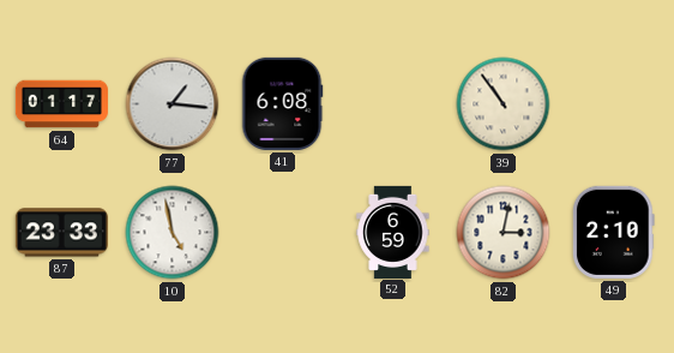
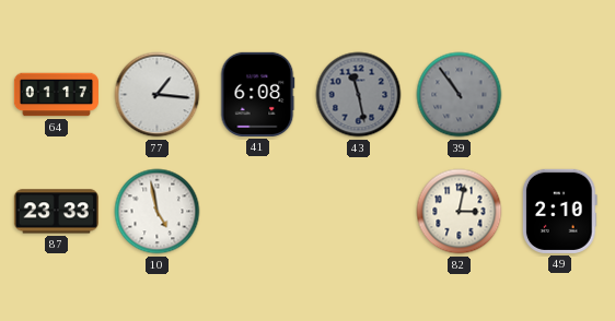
43: none -> 11:28 (359, 95)
39 dial: cream -> grey (460, 95)
52: 6:59 -> none (393, 232)
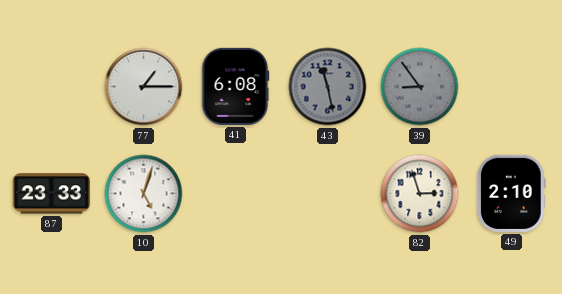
64: 01:17 -> none (56, 95)
77: 1:16 -> 1:15 (144, 87)
39: 10:54 -> 8:54 (420, 87)
10: 4:58 -> 5:03 (144, 194)
82: 3:02 -> 2:57 (420, 194)
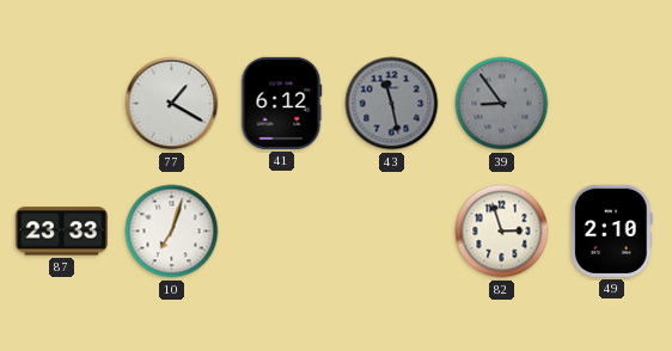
77: 1:15 -> 1:20 (172, 104)
41: 6:08 -> 6:12 (281, 103)
10: 5:03 -> 7:03 (172, 232)
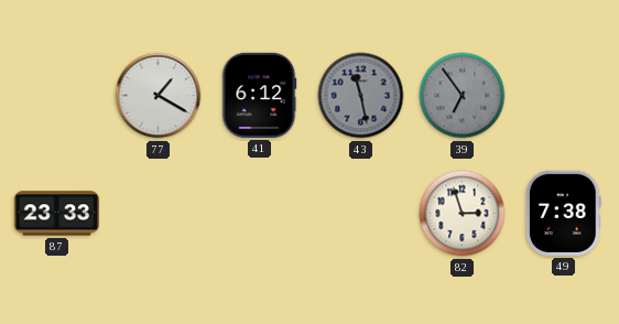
39: 8:54 -> 6:54 (463, 96)
10: 7:03 -> none (172, 232)
49: 2:10 -> 7:38 (563, 213)
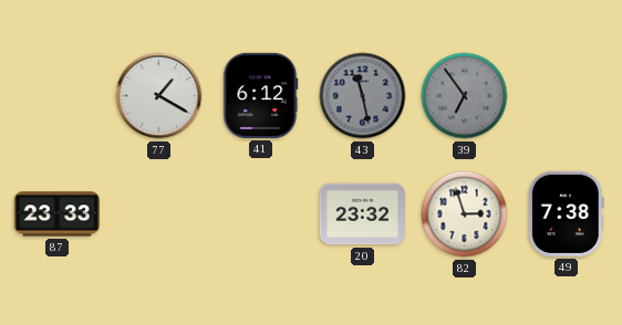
20: none -> 23:32 (362, 214)
